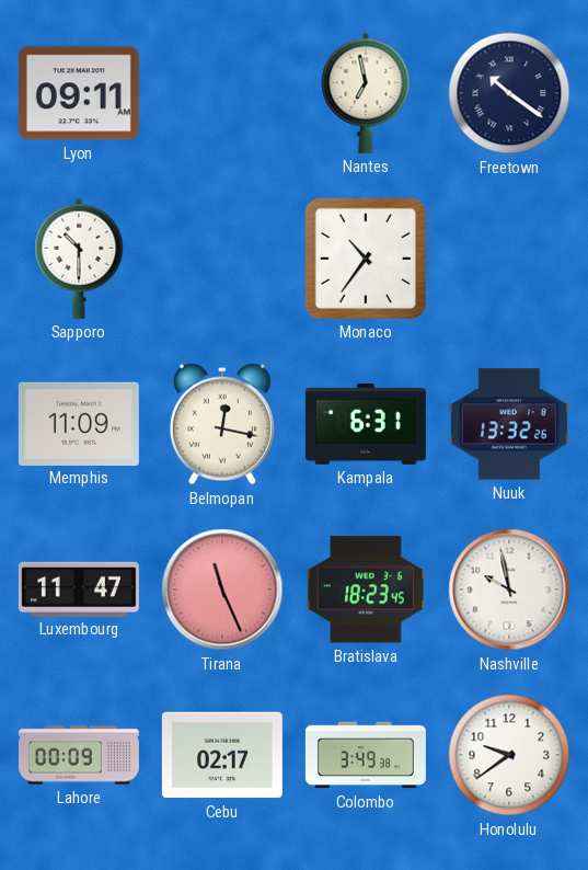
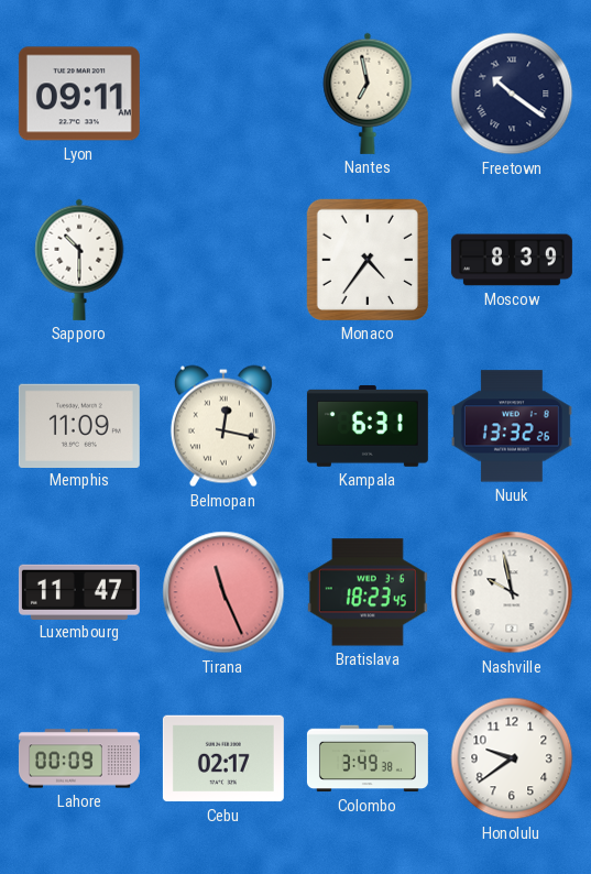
Monaco: 10:36 -> 4:36 (368, 260)
Moscow: none -> 8:39 (512, 260)
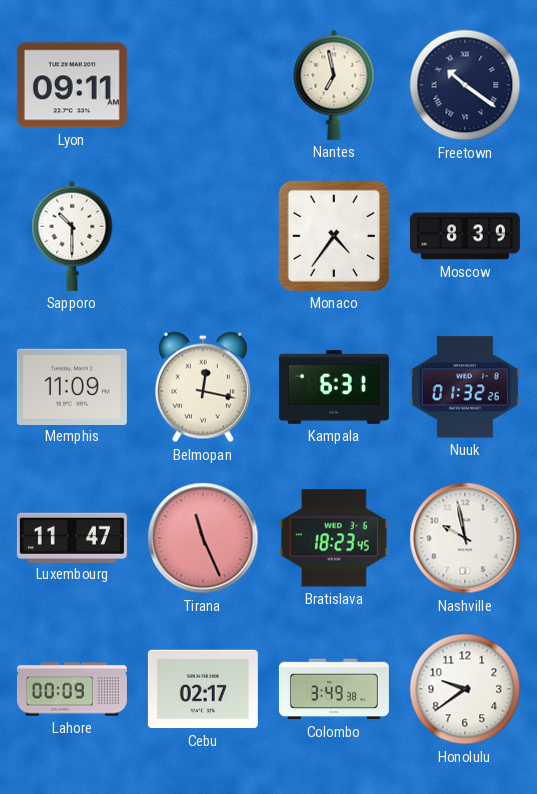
Nuuk: 13:32 -> 01:32 (465, 387)
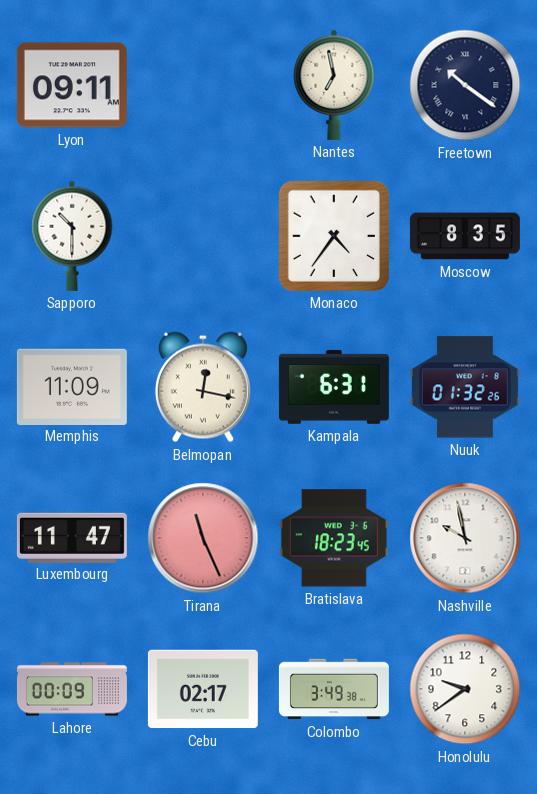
Moscow: 8:39 -> 8:35 (465, 236)
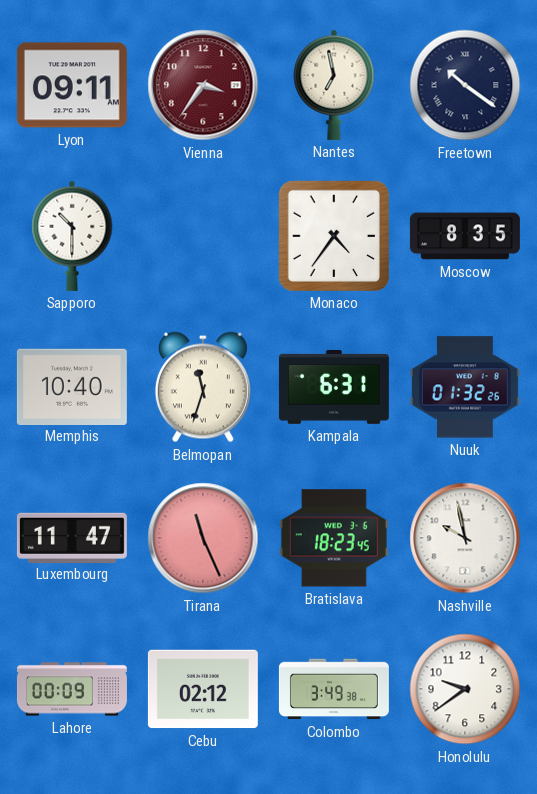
Vienna: none -> 3:36 (203, 85)
Memphis: 11:09 -> 10:40 (72, 386)
Belmopan: 12:17 -> 11:33 (203, 387)
Cebu: 02:17 -> 02:12 (203, 689)
